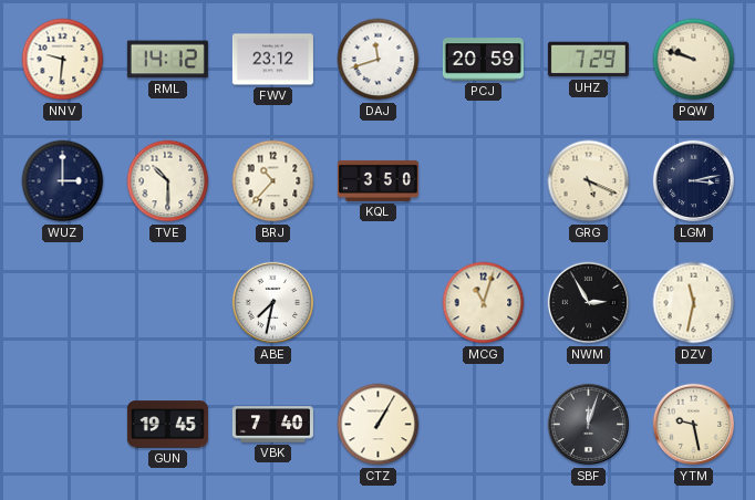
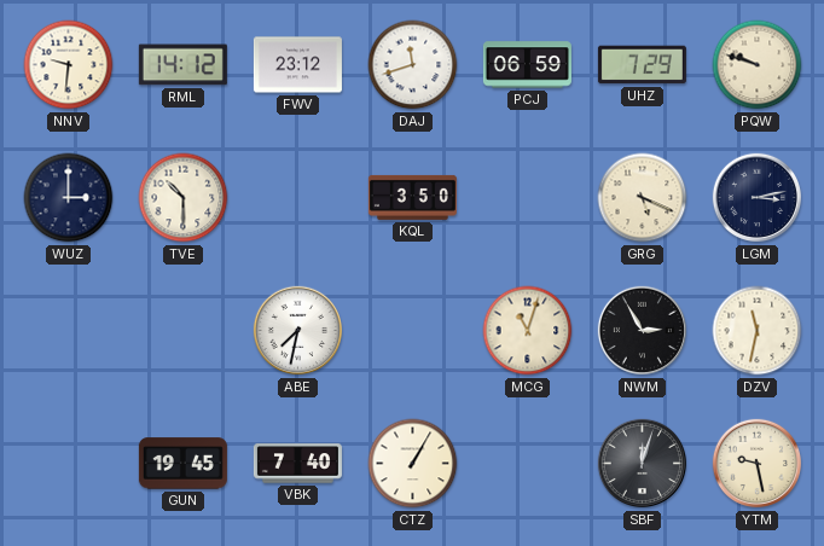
PCJ: 20:59 -> 06:59 (527, 65)
BRJ: 10:37 -> none (273, 181)
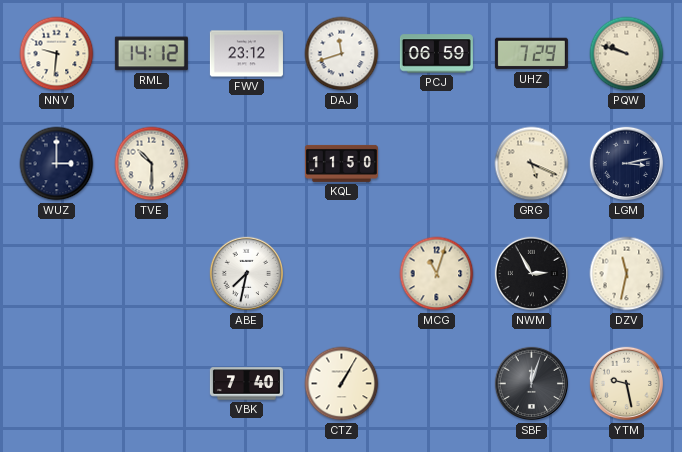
KQL: 3:50 -> 11:50 (341, 163)
GUN: 19:45 -> none (182, 464)
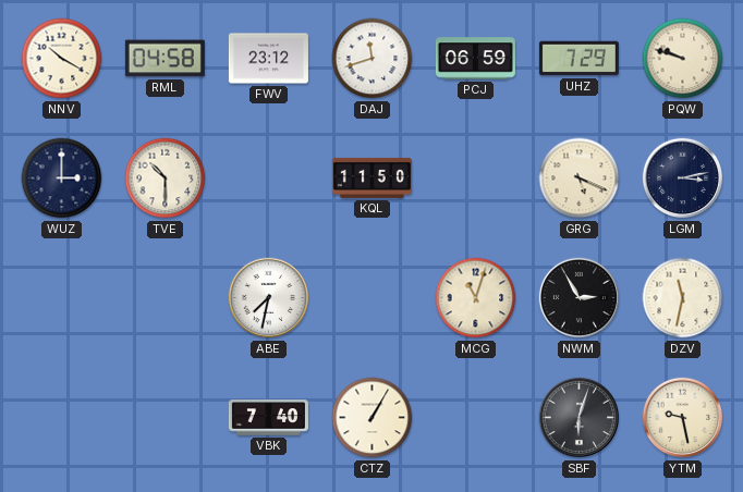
NNV: 9:31 -> 10:20 (62, 59)
RML: 14:12 -> 04:58 (165, 59)
SBF: 12:03 -> 6:03 (580, 418)
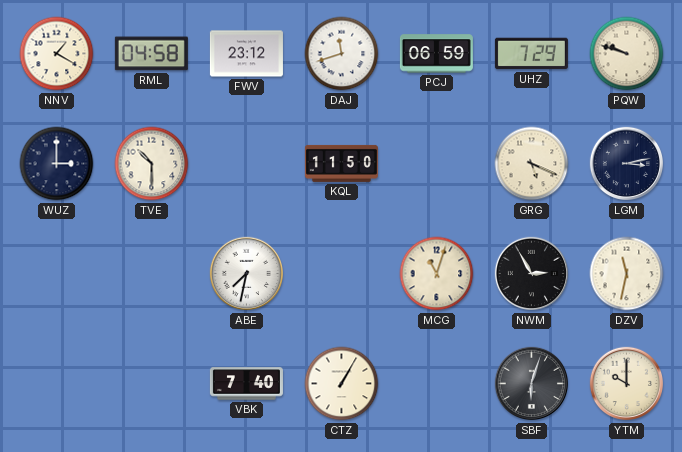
NNV: 10:20 -> 1:20 (57, 54)
YTM: 9:28 -> 10:00 (627, 384)
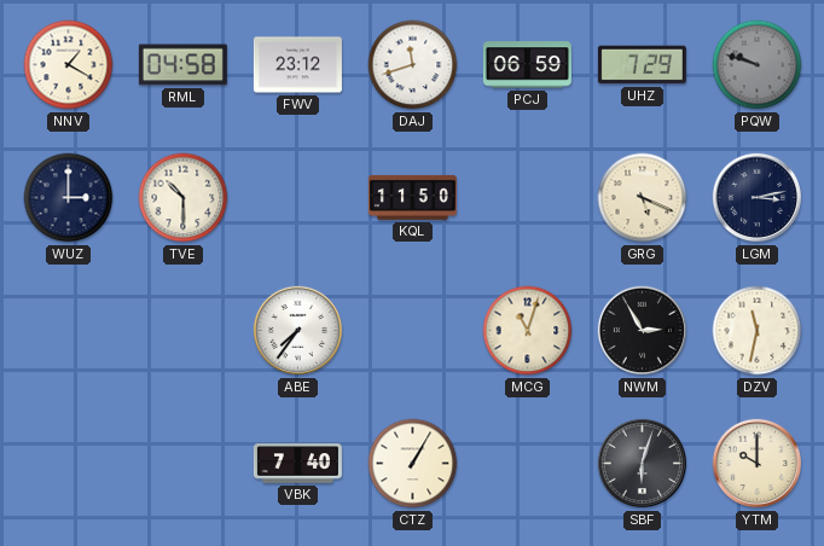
PQW dial: cream -> grey (758, 65)
ABE: 7:32 -> 7:36 (298, 331)
